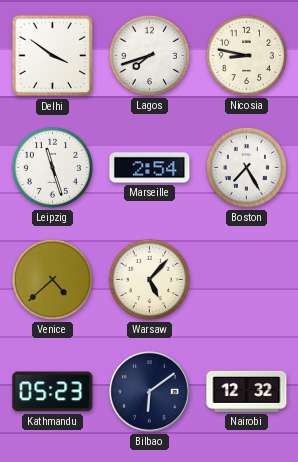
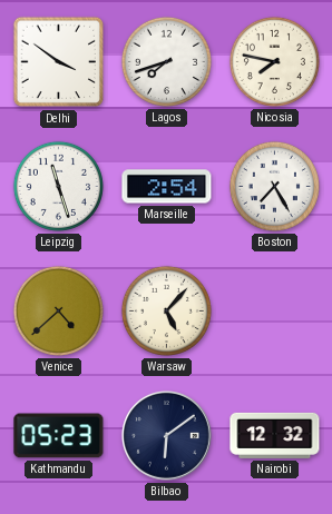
Nicosia: 8:47 -> 7:47 (274, 61)
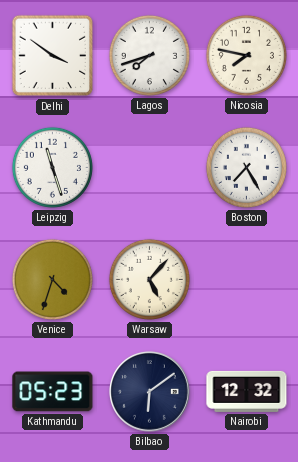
Marseille: 2:54 -> none (167, 187)
Venice: 4:38 -> 4:33 (52, 279)
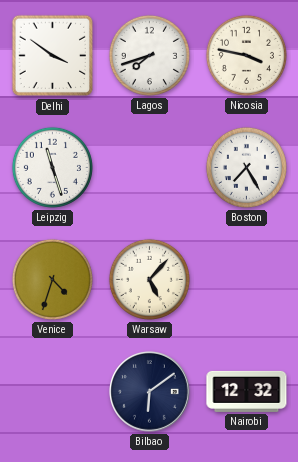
Nicosia: 7:47 -> 3:47 (246, 55)
Kathmandu: 05:23 -> none (53, 392)
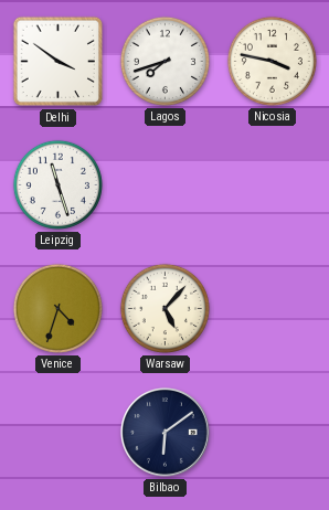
Boston: 7:25 -> none (246, 167)
Nairobi: 12:32 -> none (247, 391)
